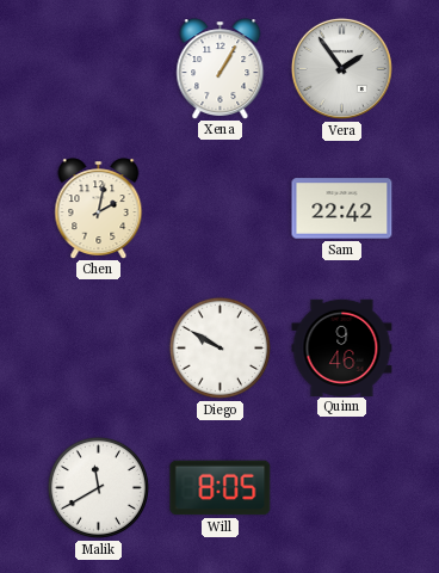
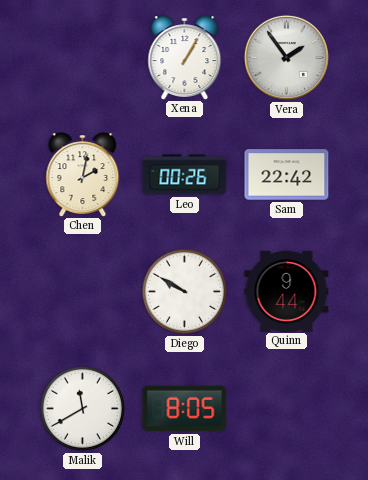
Leo: none -> 00:26 (185, 175)
Quinn: 9:46 -> 9:44 (287, 291)
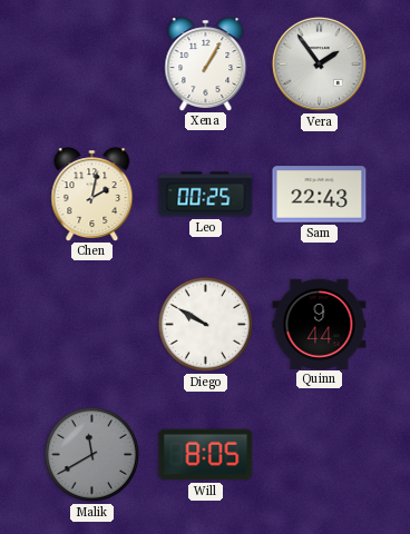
Leo: 00:26 -> 00:25 (206, 195)
Sam: 22:42 -> 22:43 (320, 195)
Malik dial: white -> grey (91, 454)
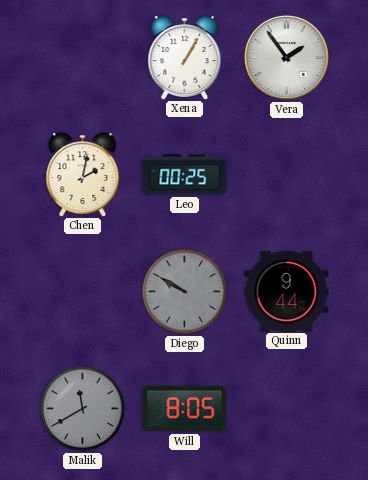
Sam: 22:43 -> none (320, 195)
Diego dial: white -> grey (184, 291)
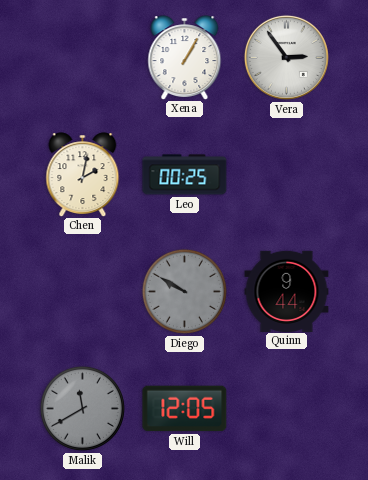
Vera: 1:54 -> 2:54 (286, 57)
Will: 8:05 -> 12:05 (185, 409)
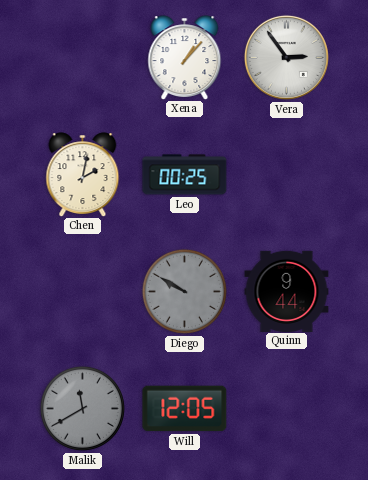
Xena: 1:05 -> 1:07 (185, 57)
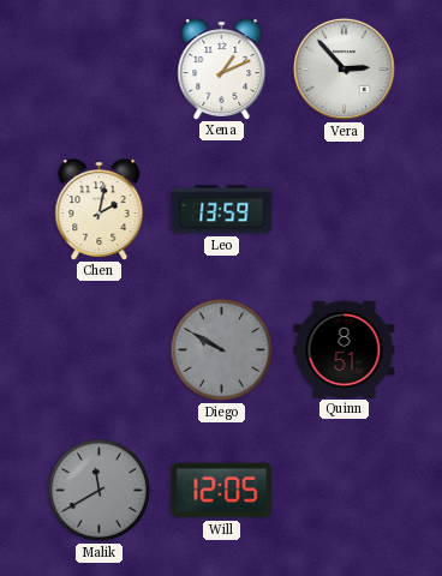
Xena: 1:07 -> 1:11 (222, 68)
Vera: 2:54 -> 2:53 (344, 68)
Leo: 00:25 -> 13:59 (222, 210)
Quinn: 9:44 -> 8:51 (345, 349)
